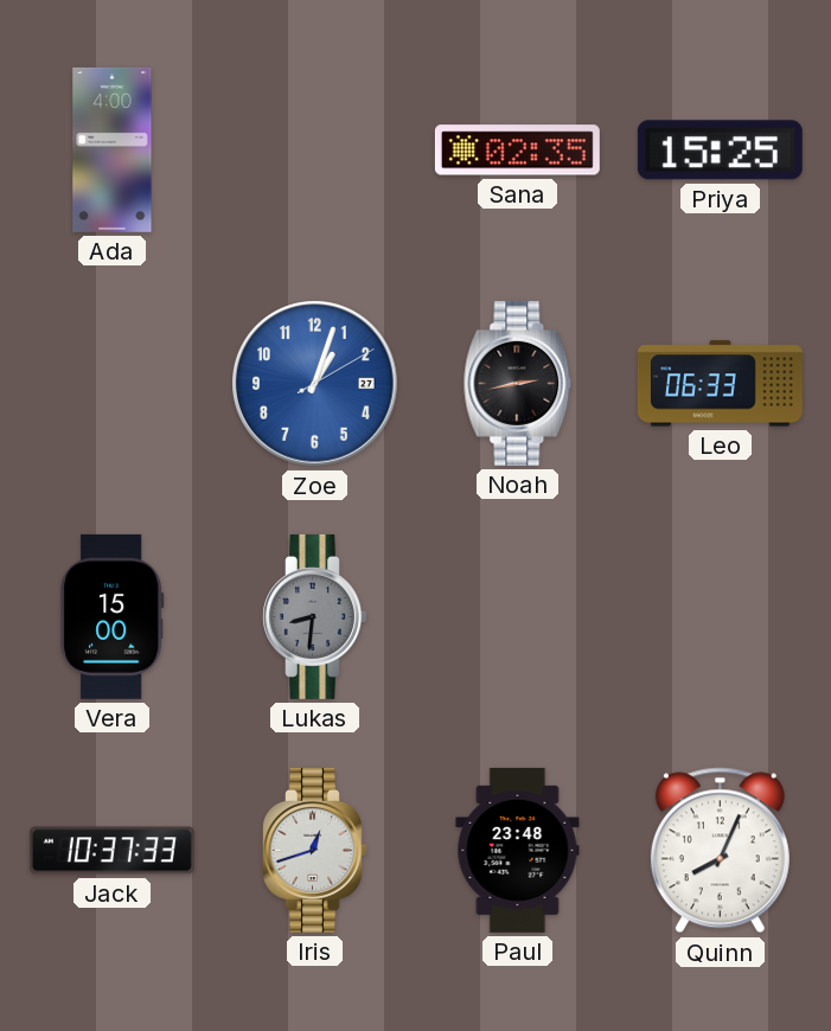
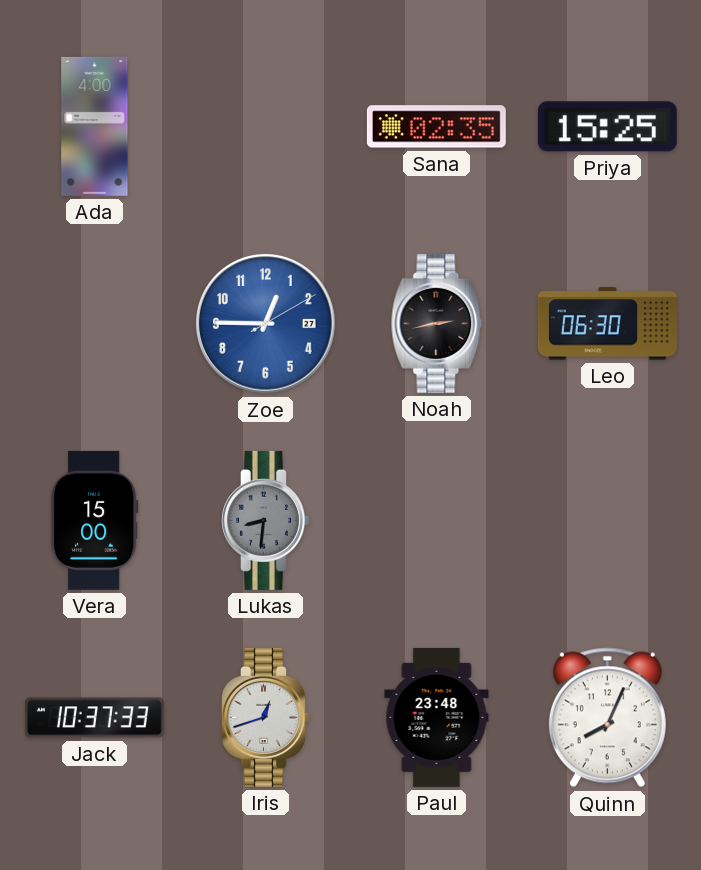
Zoe: 1:03 -> 12:45 (266, 324)
Leo: 06:33 -> 06:30 (607, 324)
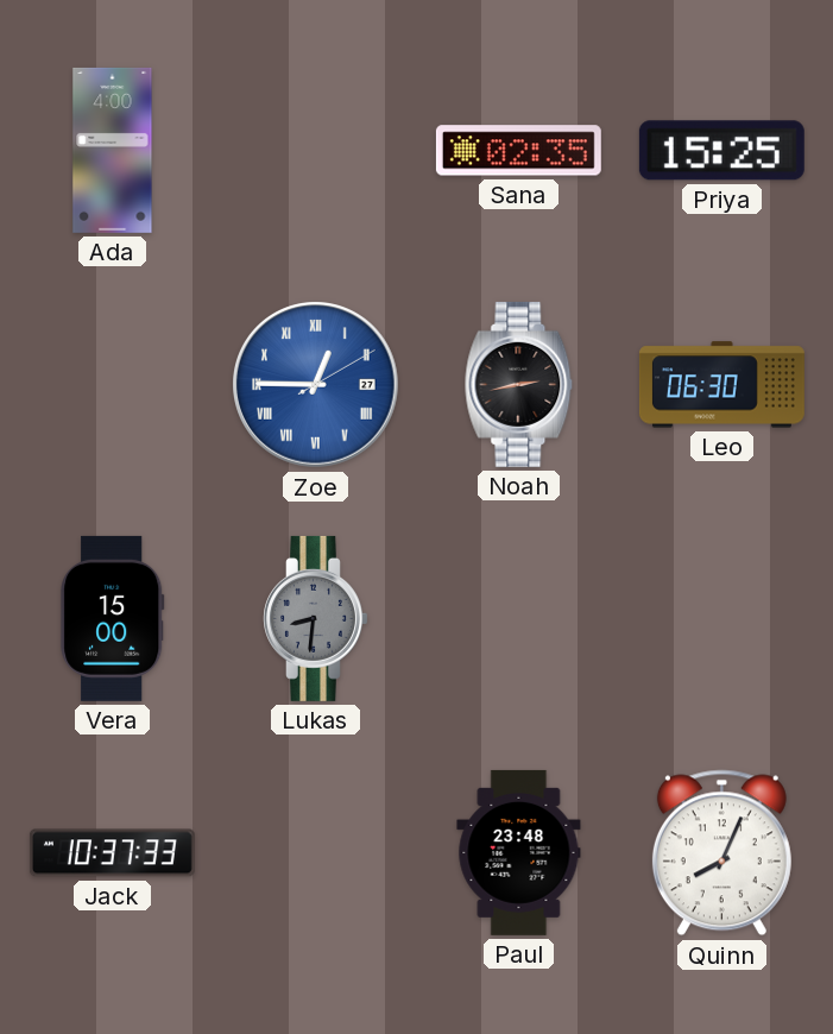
Zoe numerals: Arabic -> Roman (316, 385)
Iris: 12:42 -> none (266, 717)
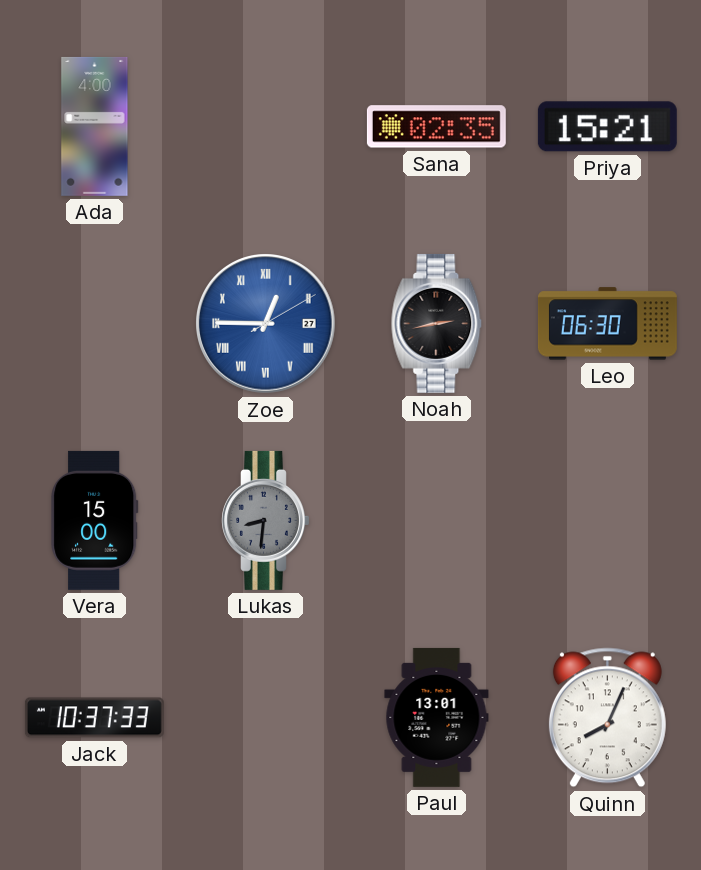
Priya: 15:25 -> 15:21 (607, 127)
Paul: 23:48 -> 13:01 (437, 717)
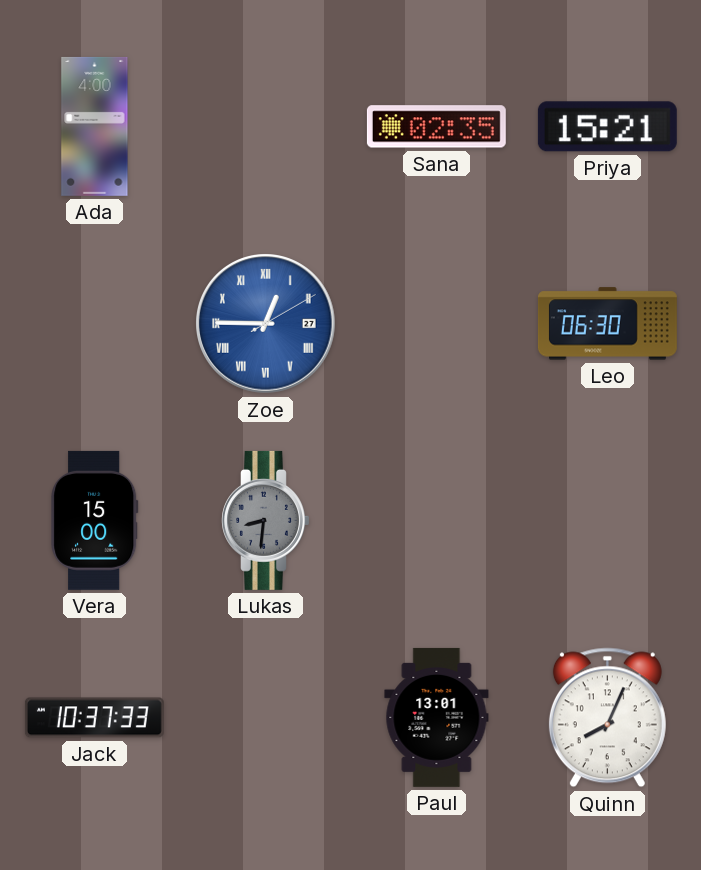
Noah: 2:43 -> none (437, 323)
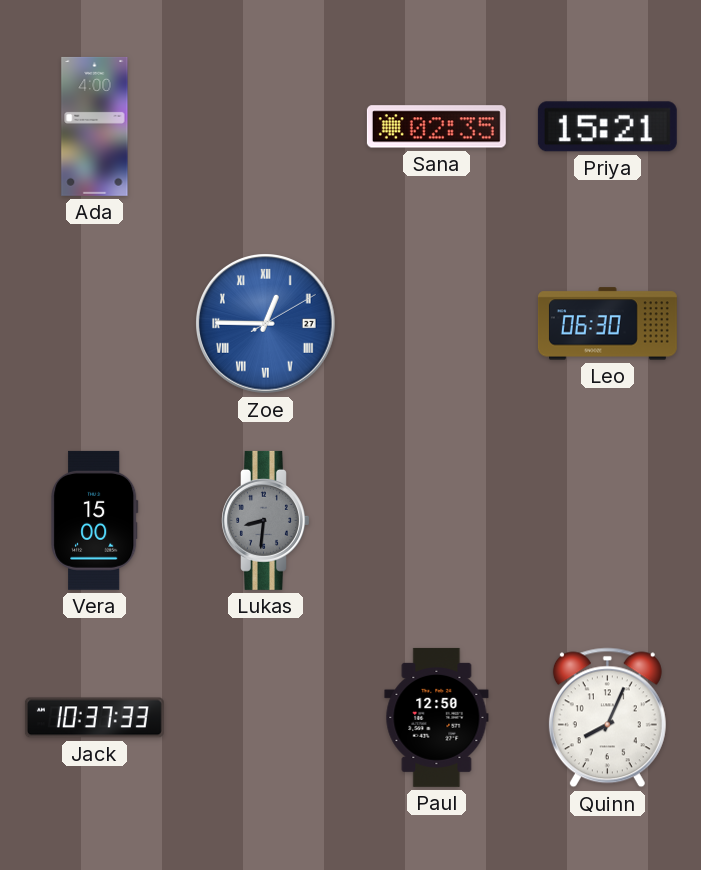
Paul: 13:01 -> 12:50 (437, 717)
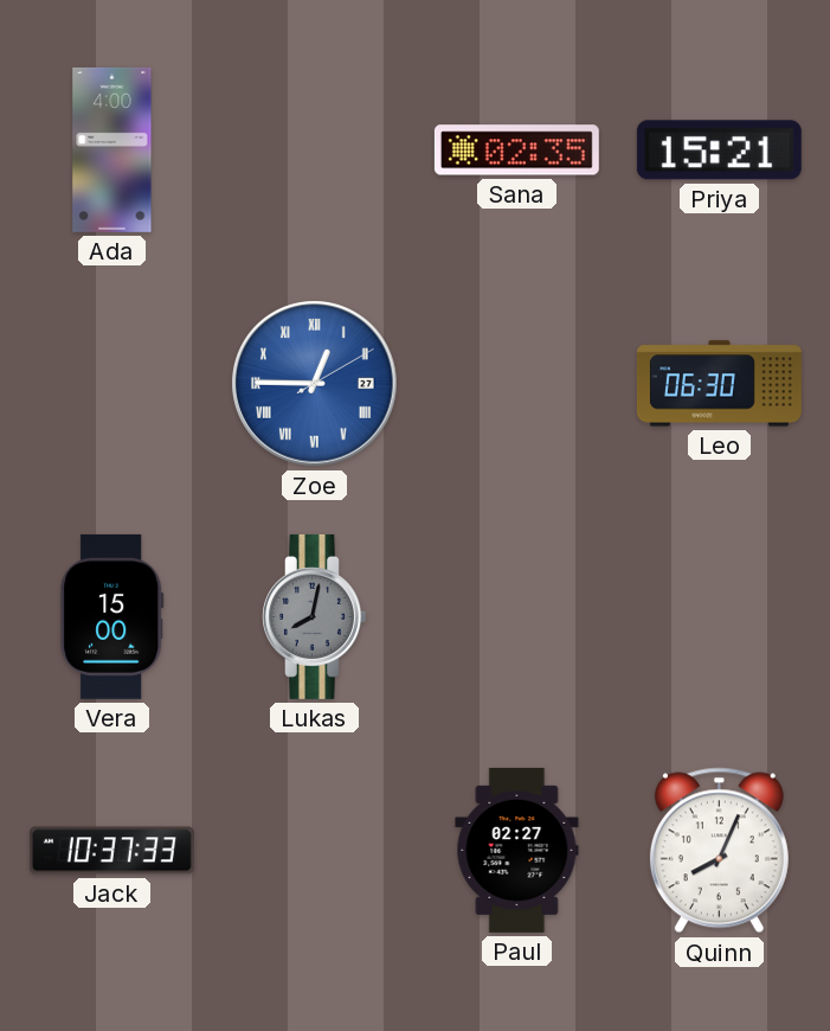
Lukas: 8:31 -> 8:02 (315, 616)
Paul: 12:50 -> 02:27 (517, 850)
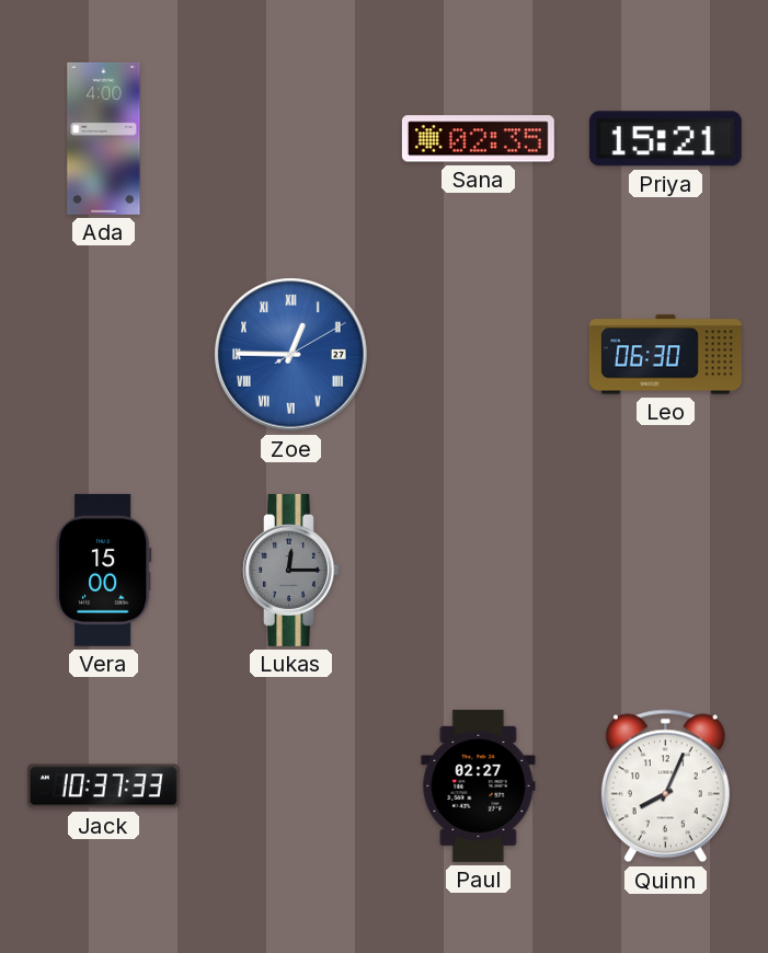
Lukas: 8:02 -> 12:15 (291, 570)
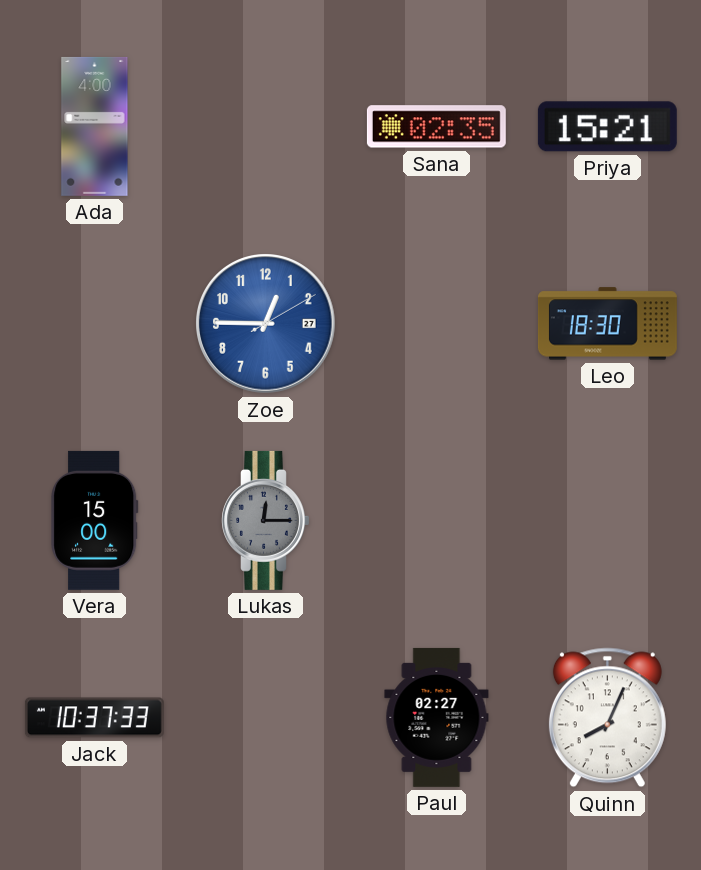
Zoe numerals: Roman -> Arabic (266, 324)
Leo: 06:30 -> 18:30 (607, 324)
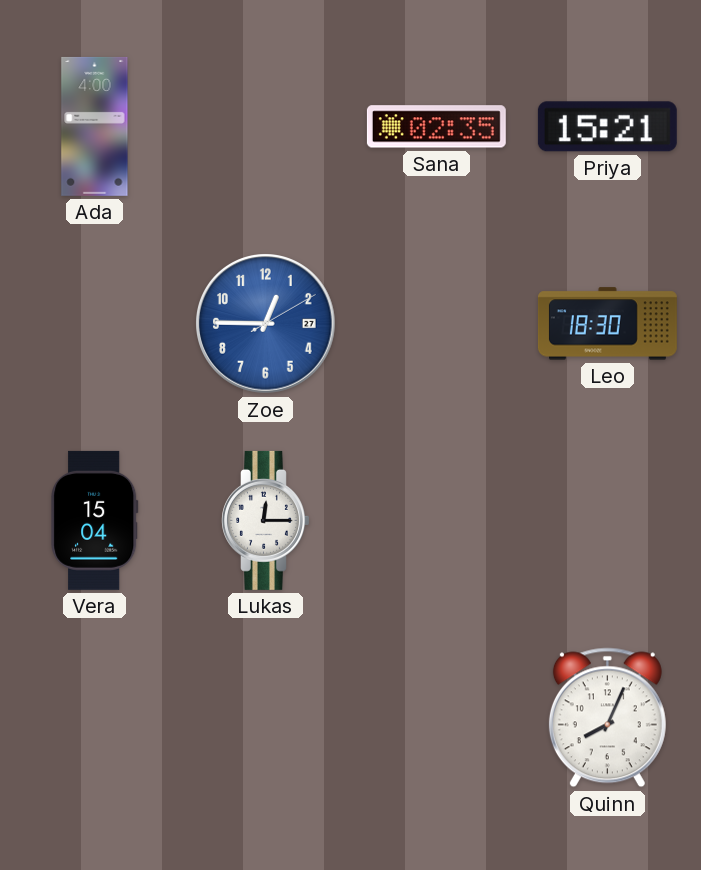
Vera: 15:00 -> 15:04 (95, 520)
Lukas dial: grey -> white (266, 520)
Jack: 10:37 -> none (94, 718)
Paul: 02:27 -> none (437, 717)
